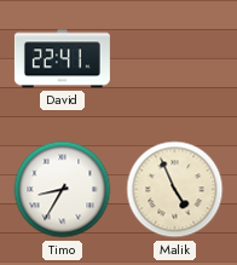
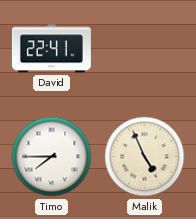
Timo: 8:35 -> 7:45 (52, 157)
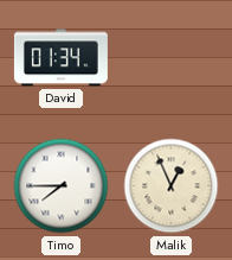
David: 22:41 -> 01:34 (60, 58)
Malik: 4:56 -> 12:56 (172, 186)
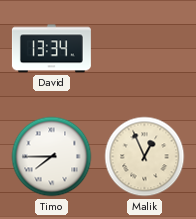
David: 01:34 -> 13:34 (51, 49)
